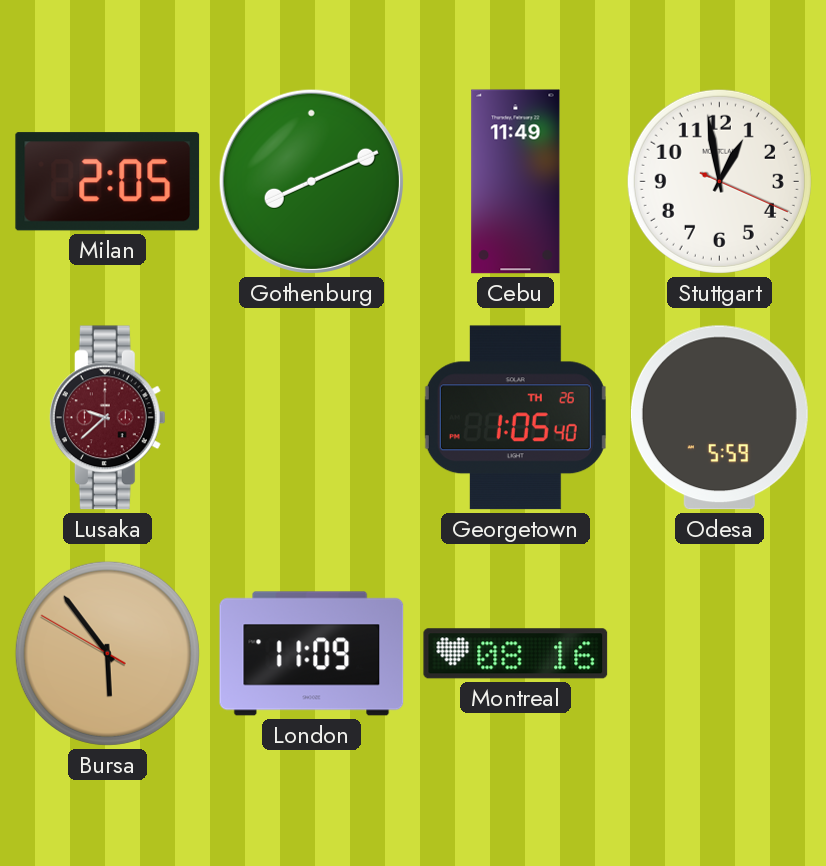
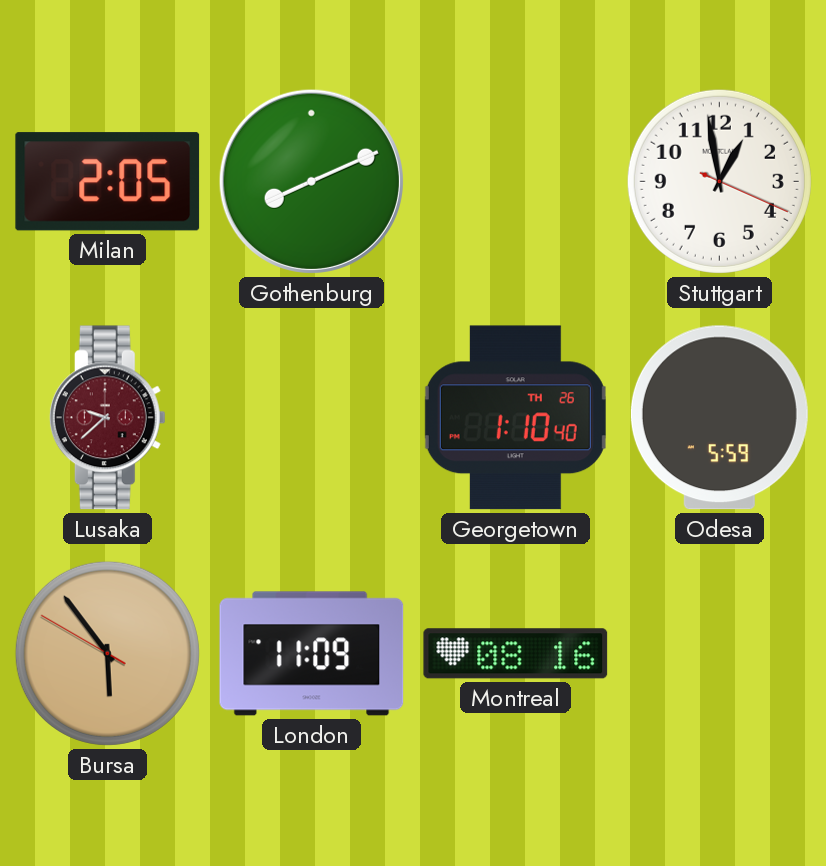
Cebu: 11:49 -> none (516, 182)
Georgetown: 1:05 -> 1:10 (515, 418)
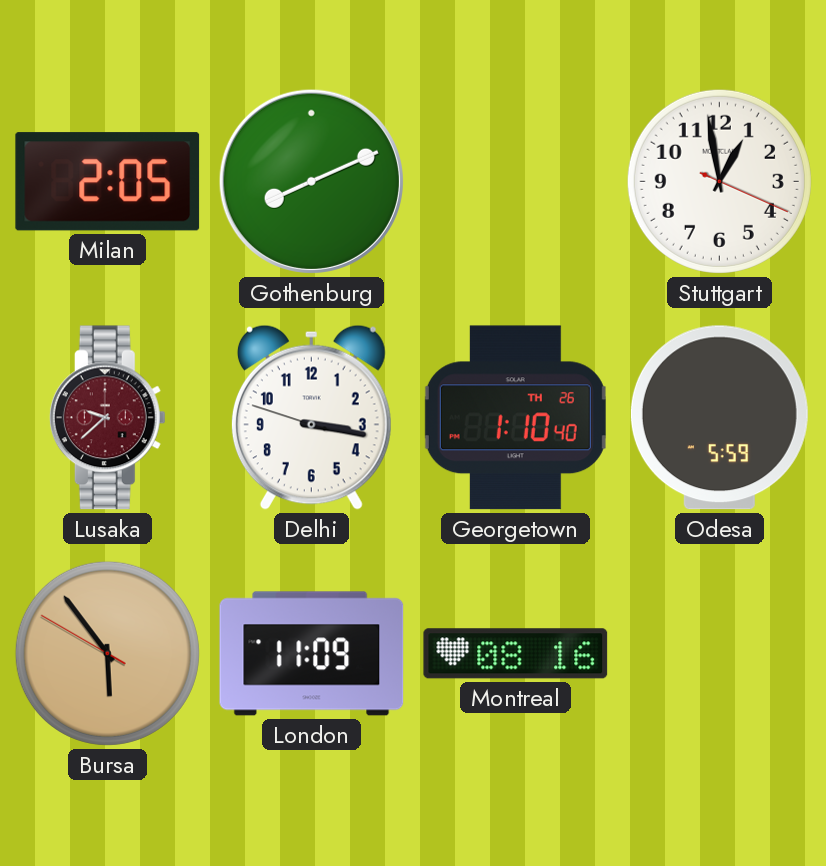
Delhi: none -> 3:16 (311, 417)
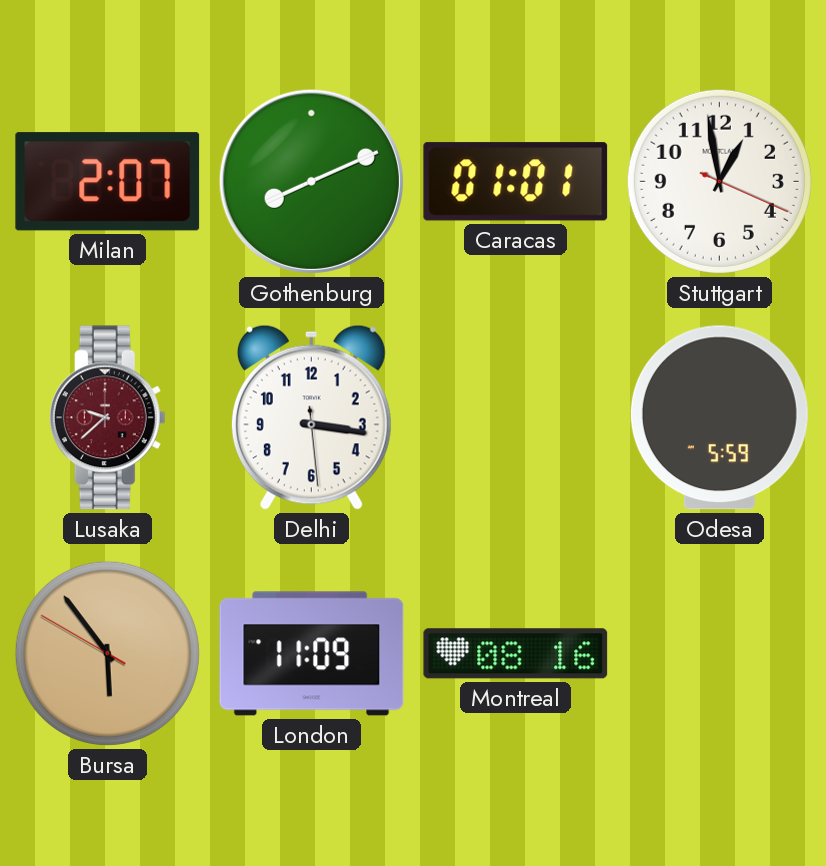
Milan: 2:05 -> 2:07 (108, 182)
Caracas: none -> 01:01 (516, 182)
Delhi: 3:16:48 -> 3:16:29 (311, 417)
Georgetown: 1:10 -> none (515, 418)
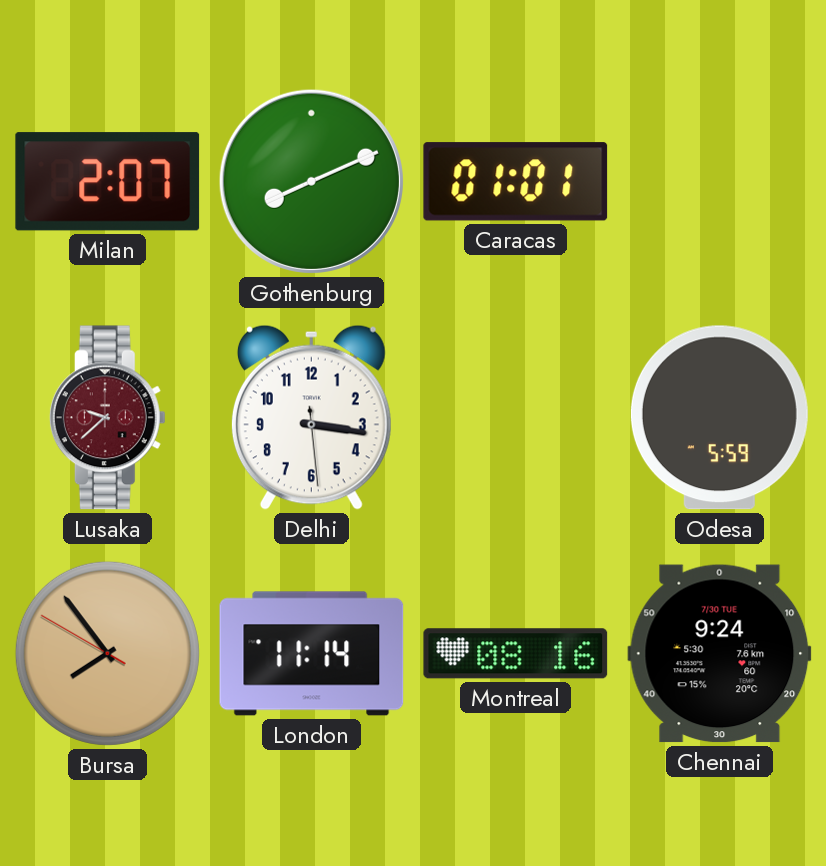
Stuttgart: 12:58 -> none (719, 181)
Bursa: 5:53 -> 7:53 (107, 653)
London: 11:09 -> 11:14 (312, 654)
Chennai: none -> 9:24 (720, 654)
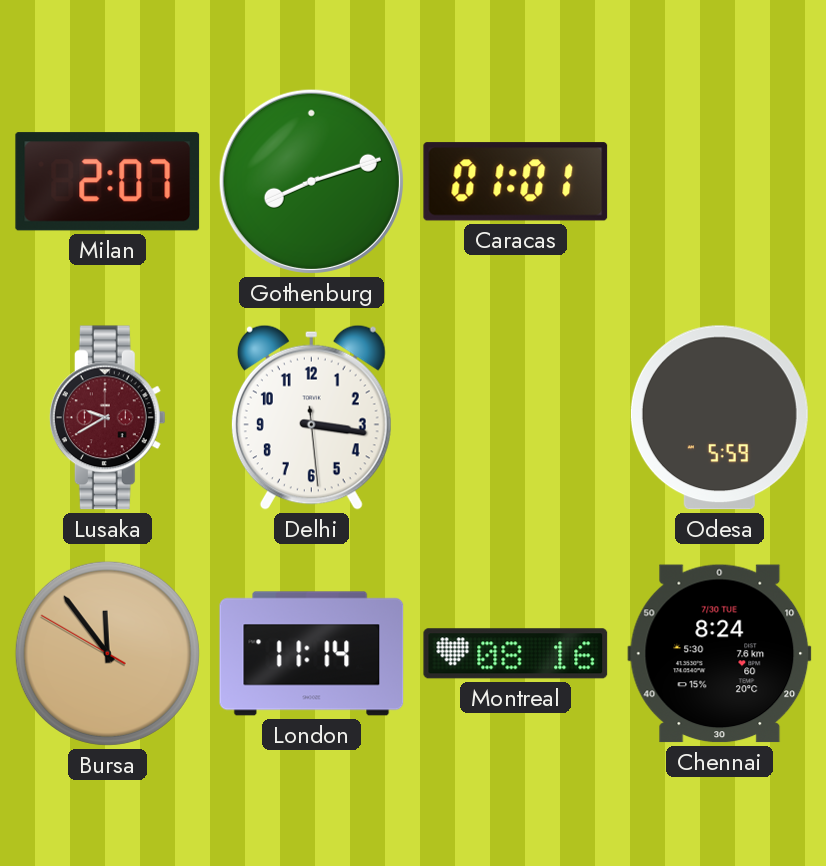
Gothenburg: 8:11 -> 8:12 (311, 181)
Lusaka: 9:38 -> 9:40 (107, 418)
Bursa: 7:53 -> 11:53 (107, 653)
Chennai: 9:24 -> 8:24 (720, 654)
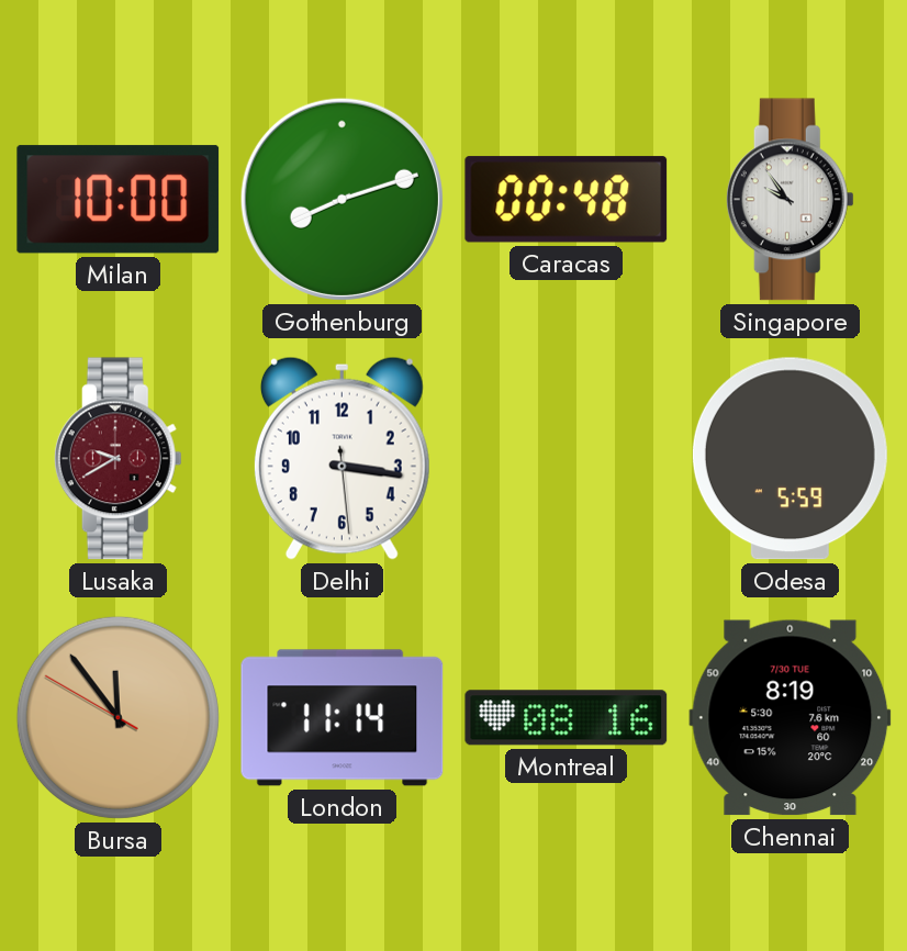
Milan: 2:07 -> 10:00 (119, 200)
Caracas: 01:01 -> 00:48 (567, 200)
Singapore: none -> 9:54 (790, 200)
Chennai: 8:24 -> 8:19 (791, 718)
